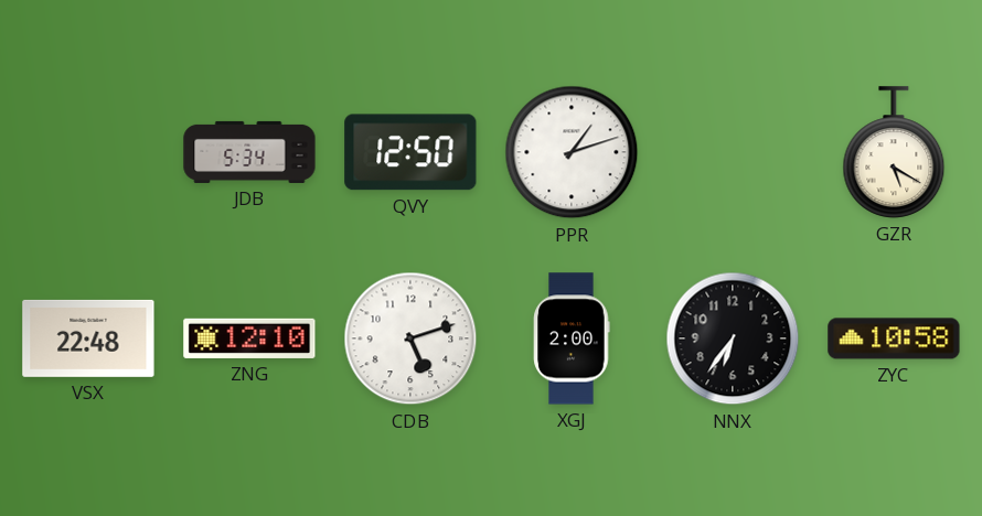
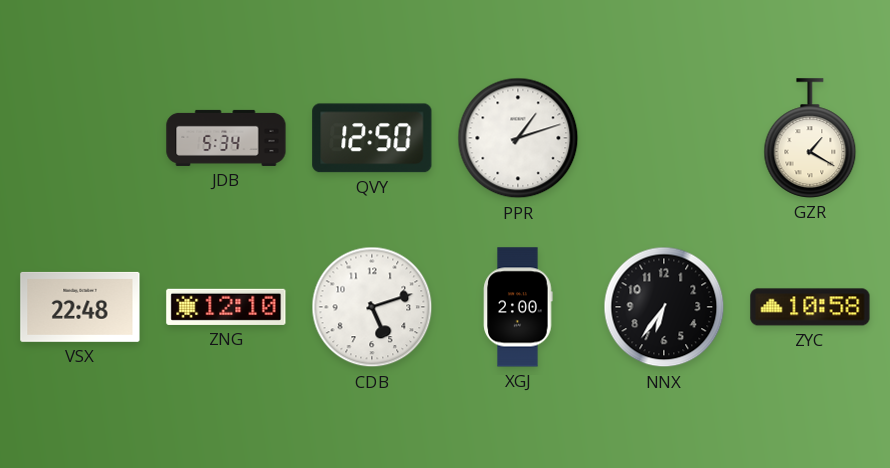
GZR: 5:20 -> 1:20 (810, 138)
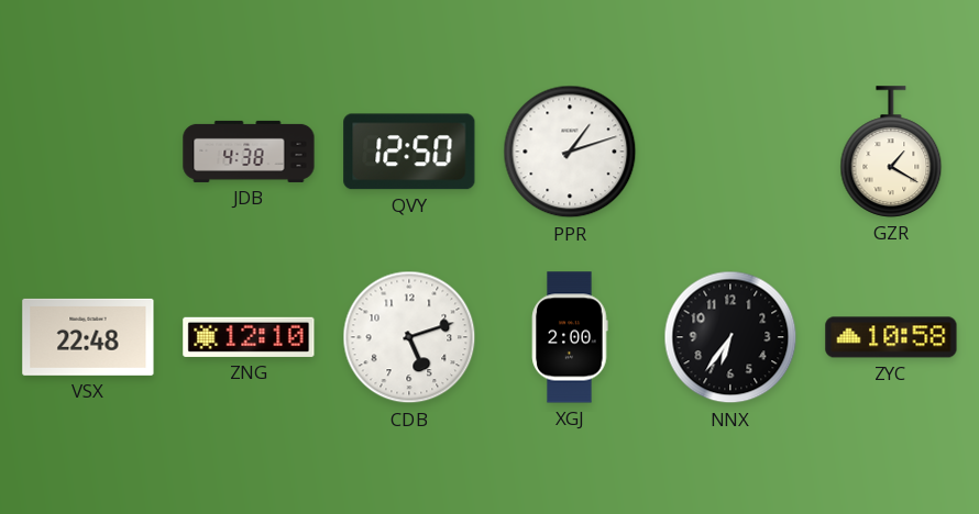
JDB: 5:34 -> 4:38 (249, 152)
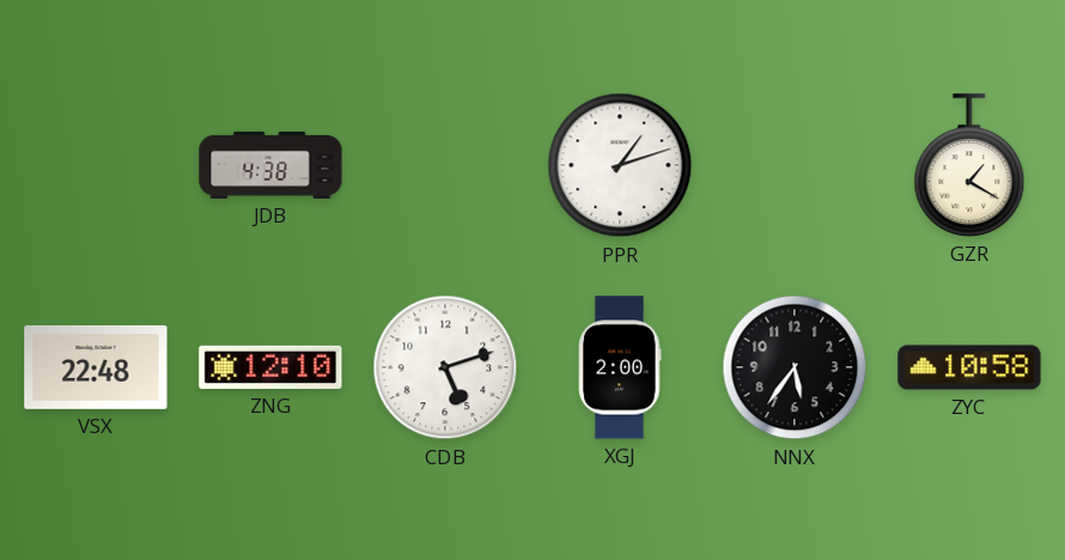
QVY: 12:50 -> none (409, 152)
NNX: 6:36 -> 5:36 (795, 367)
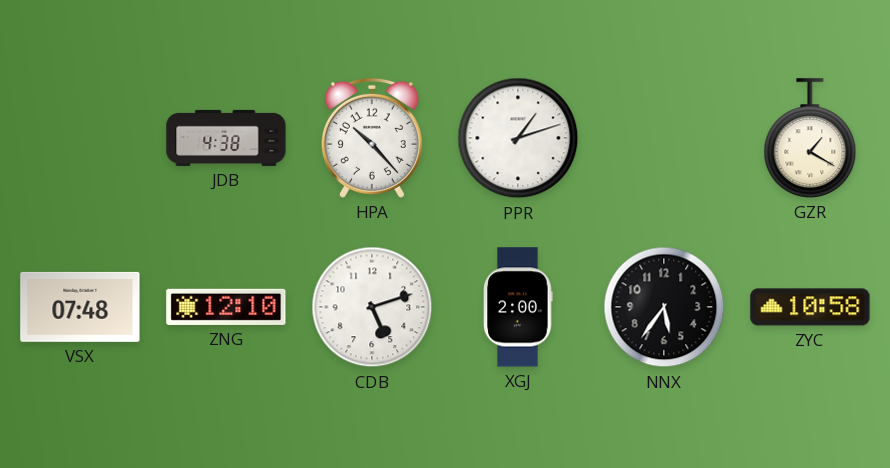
HPA: none -> 10:23 (372, 138)
VSX: 22:48 -> 07:48 (80, 307)
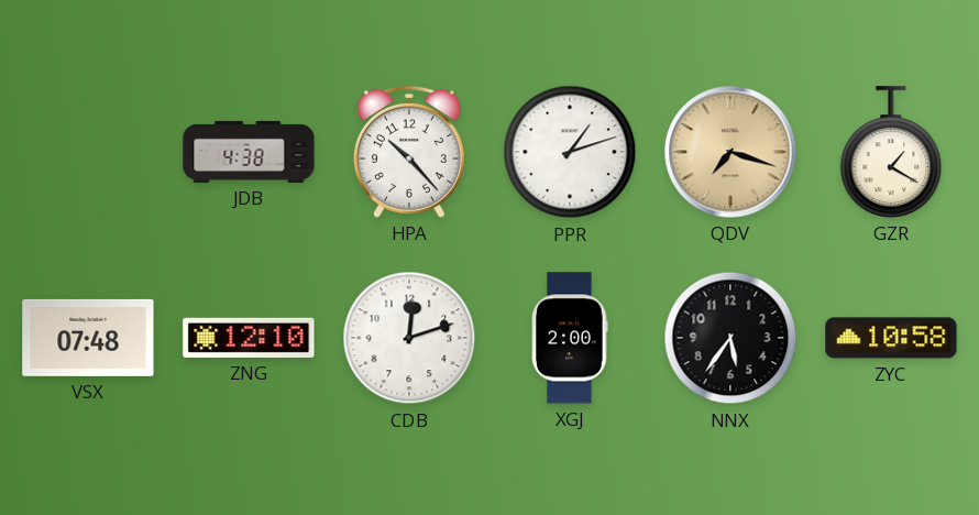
QDV: none -> 7:18 (730, 152)
CDB: 5:12 -> 12:12 (409, 338)
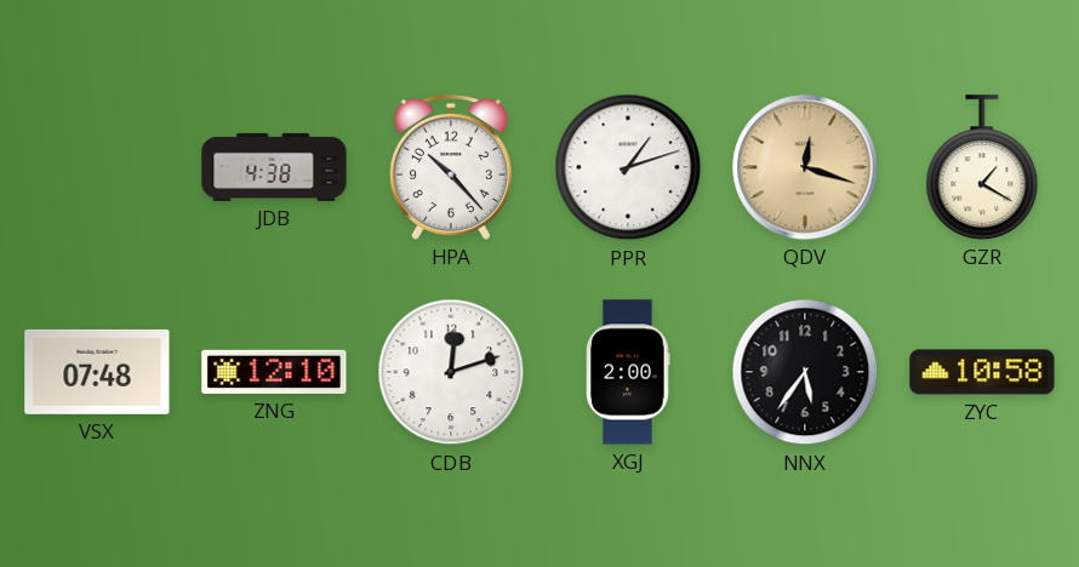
QDV: 7:18 -> 12:18 (805, 167)
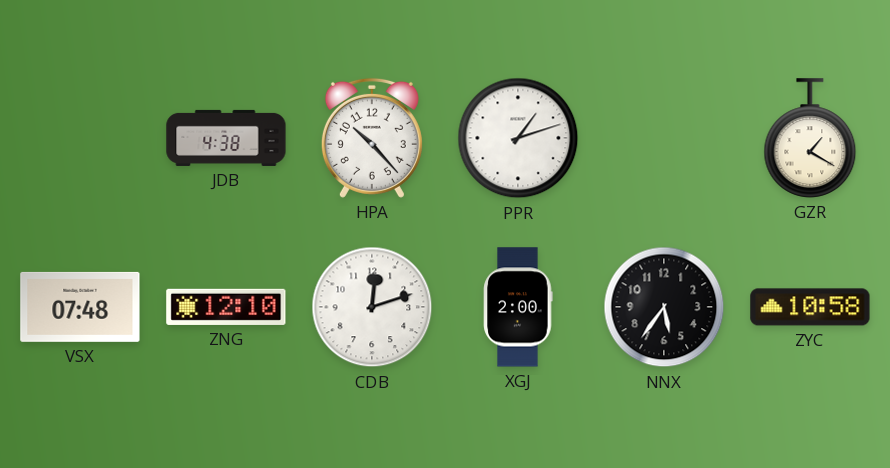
QDV: 12:18 -> none (805, 167)
